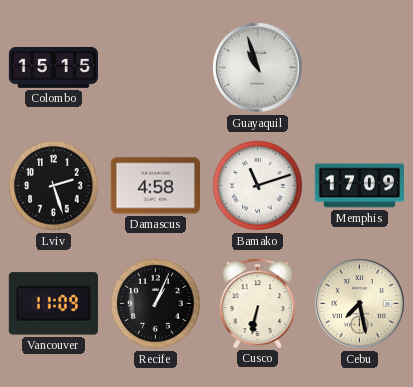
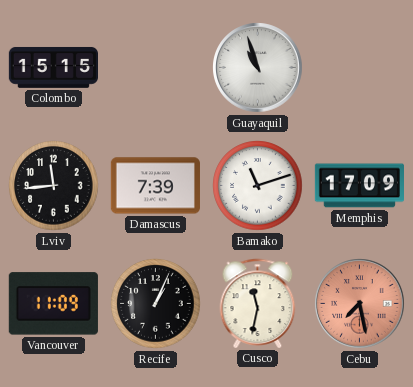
Lviv: 2:27 -> 11:44 (54, 186)
Damascus: 4:58 -> 7:39 (155, 186)
Cusco: 6:32 -> 11:32 (258, 303)
Cebu dial: cream -> salmon (360, 304)
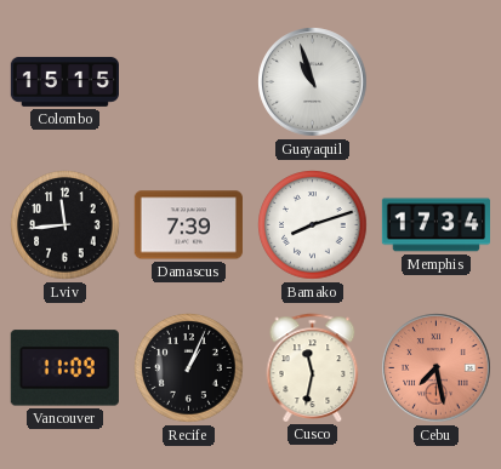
Bamako: 11:12 -> 8:12 (313, 225)
Memphis: 17:09 -> 17:34 (435, 225)
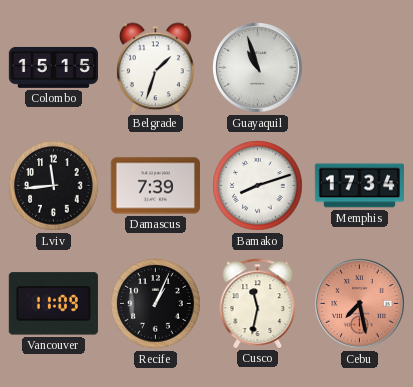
Belgrade: none -> 1:33 (155, 68)
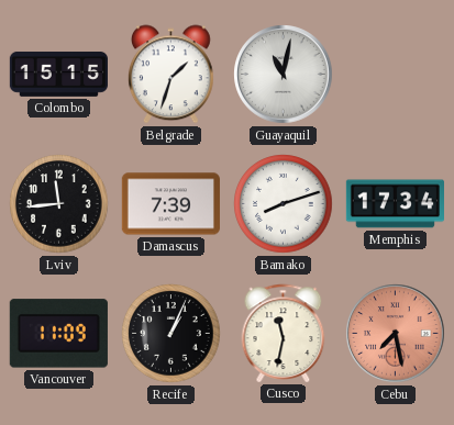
Guayaquil: 10:57 -> 11:02 (284, 75)
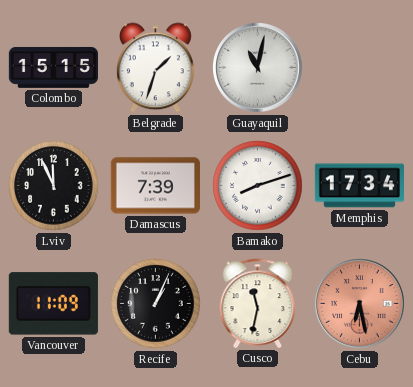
Lviv: 11:44 -> 11:56 (54, 186)
Cebu: 7:28 -> 6:28 (360, 304)
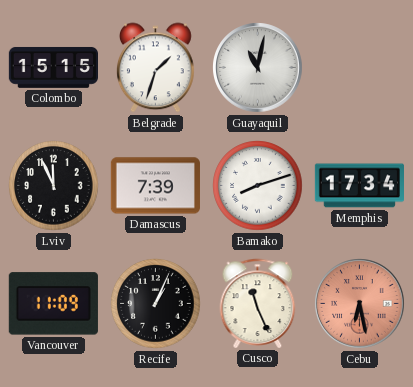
Cusco: 11:32 -> 11:26 (258, 303)
